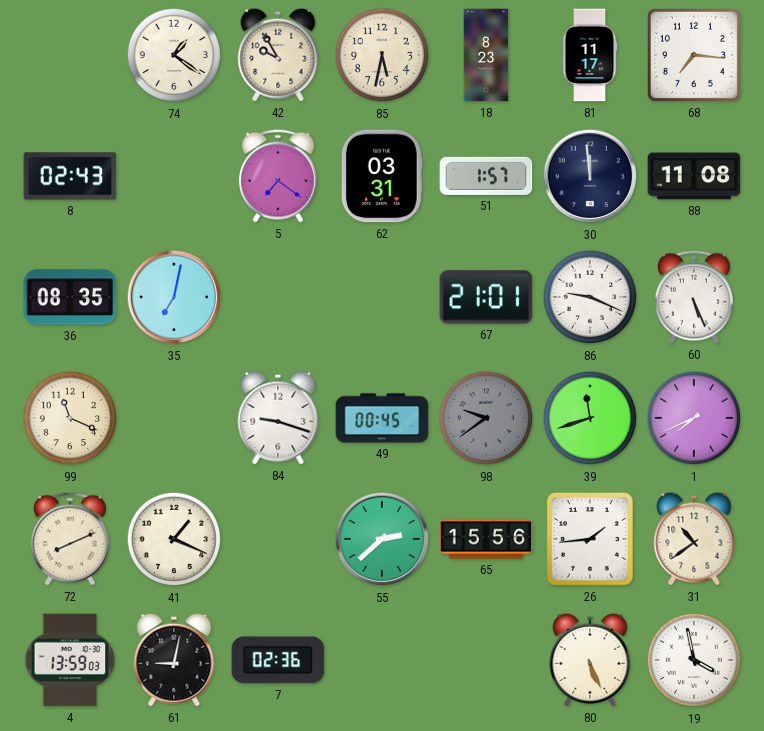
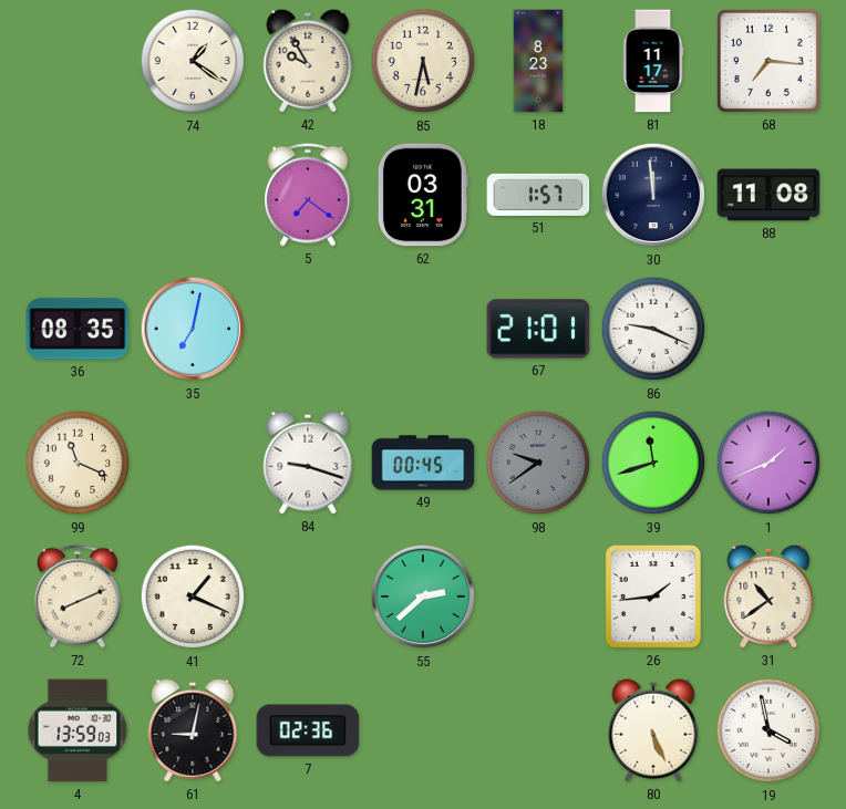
8: 02:43 -> none (70, 176)
60: 5:26 -> none (694, 297)
1: 7:41 -> 1:41 (768, 463)
65: 15:56 -> none (486, 539)
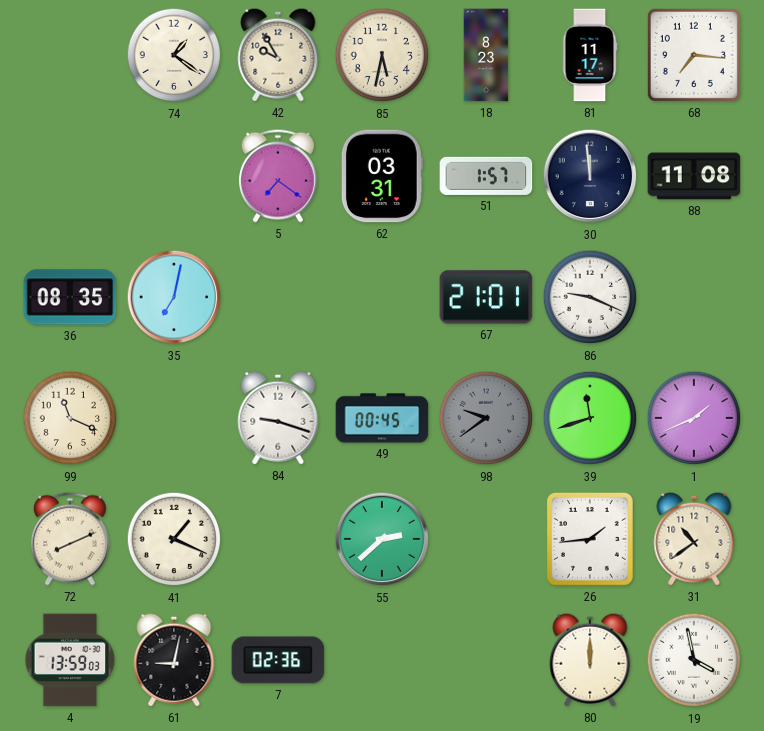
80: 5:26 -> 12:00 (590, 660)
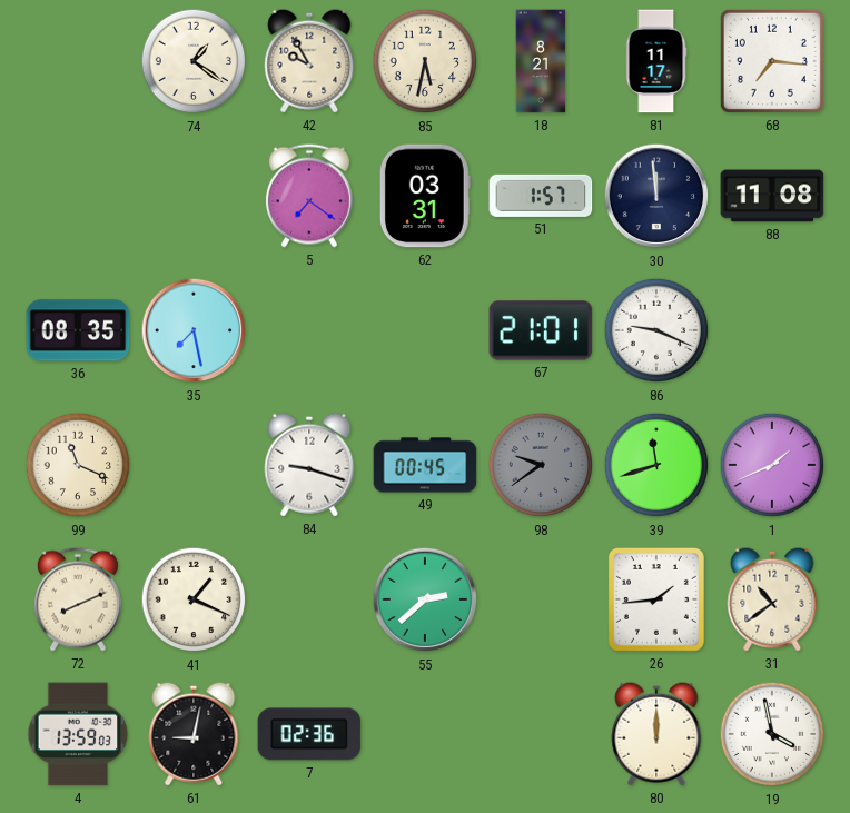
18: 8:23 -> 8:21 (541, 61)
35: 7:02 -> 7:28 (194, 330)
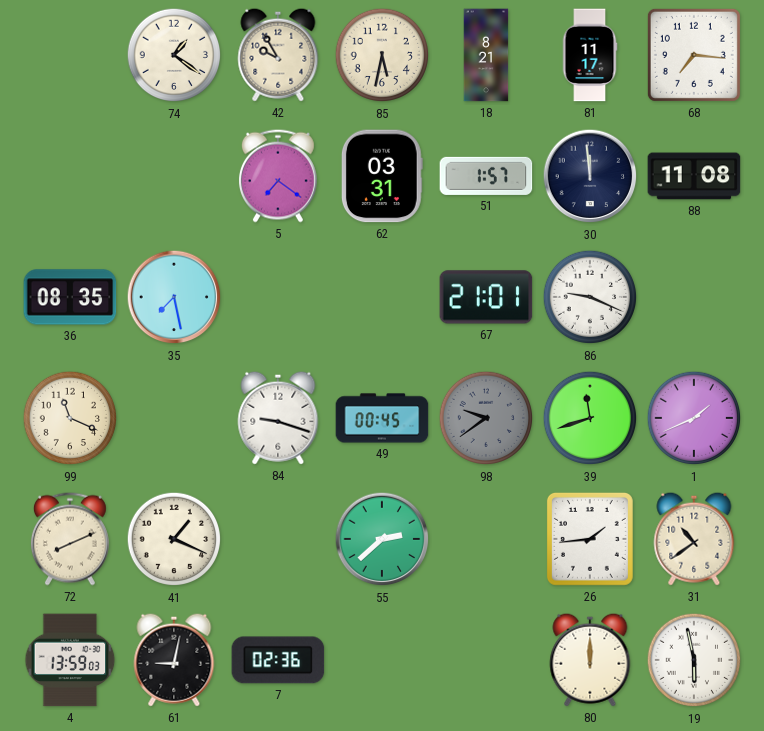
19: 3:58 -> 5:58 (694, 660)
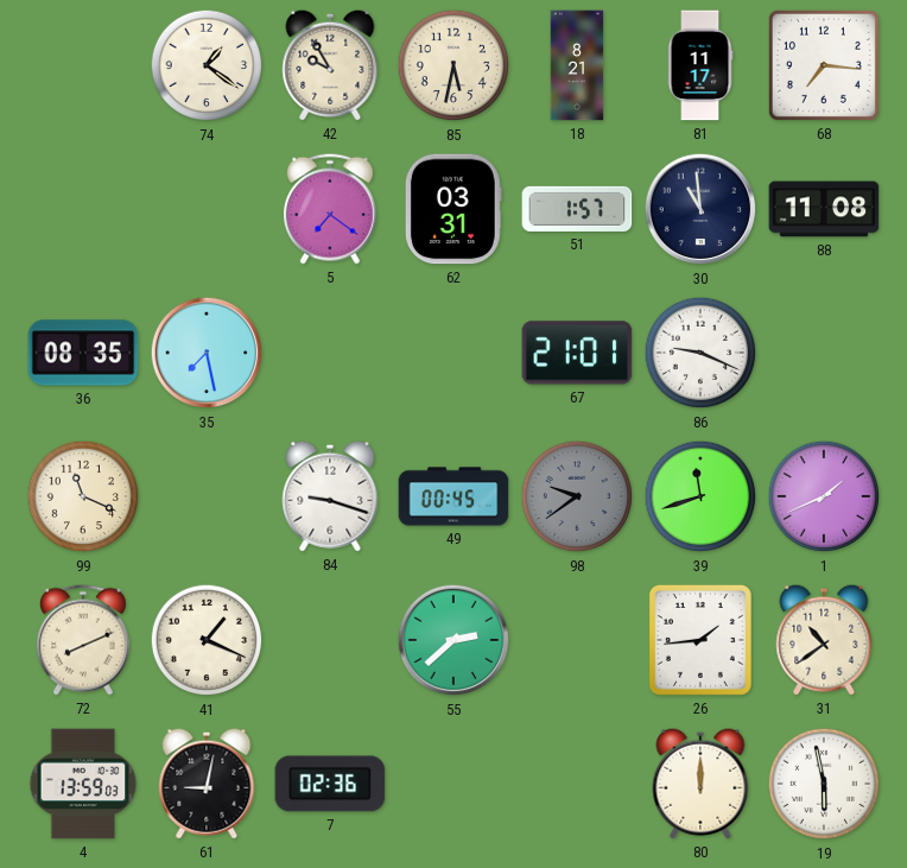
30: 11:59 -> 10:59 (700, 209)
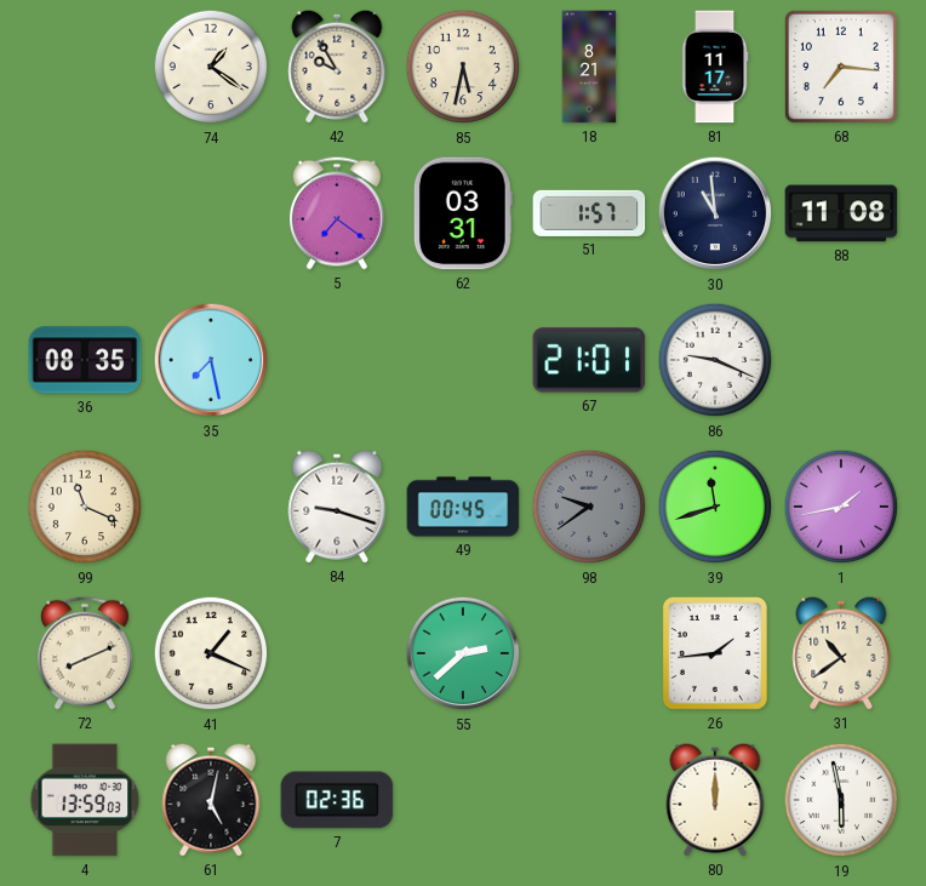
1: 1:41 -> 1:43 (841, 507)
61: 9:02 -> 5:02 (211, 800)
